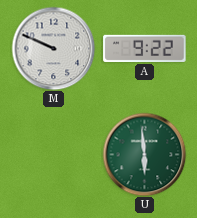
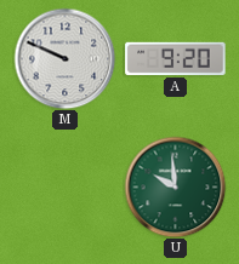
A: 9:22 -> 9:20 (176, 58)
U: 5:59 -> 9:59 (175, 186)
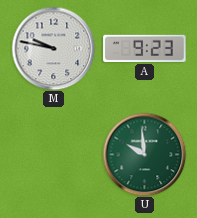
M: 9:49 -> 9:47 (53, 48)
A: 9:20 -> 9:23 (145, 48)
